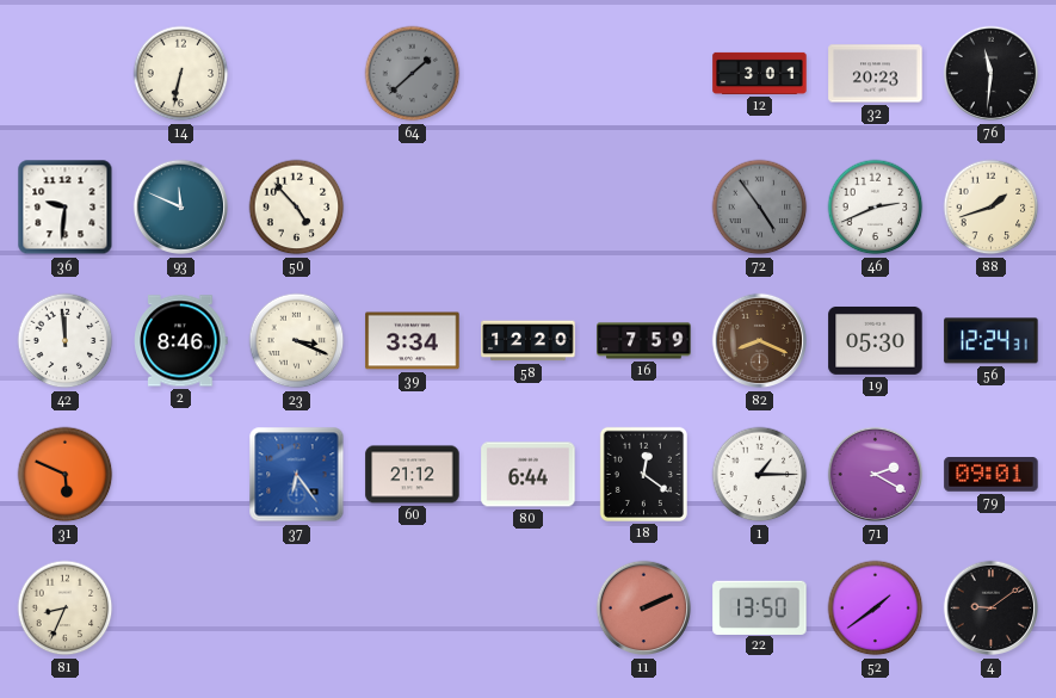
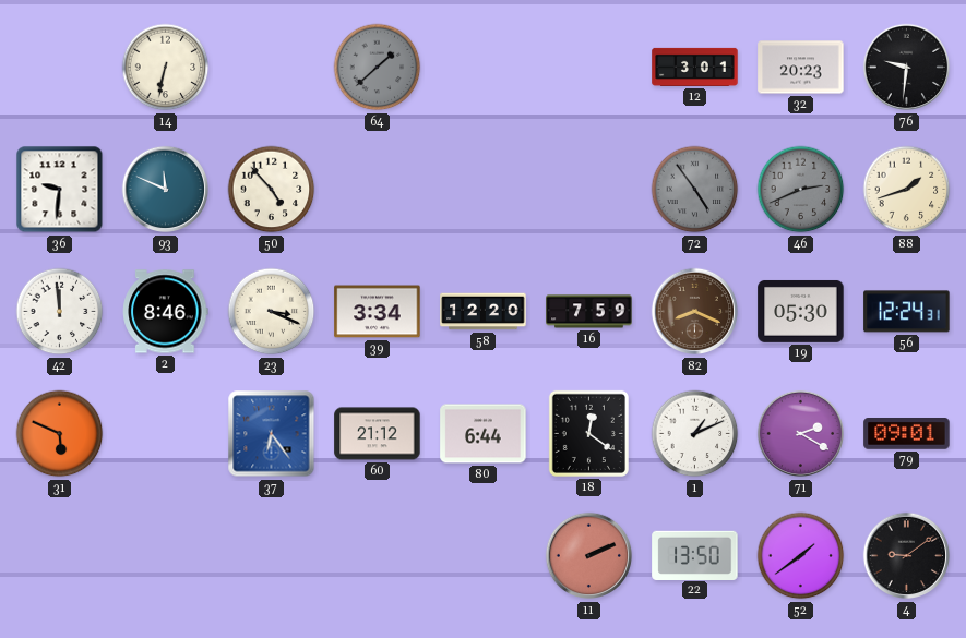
76: 11:31 -> 9:31 (907, 68)
46 dial: white -> grey (801, 190)
1: 1:15 -> 1:11 (695, 434)
81: 8:34 -> none (66, 609)
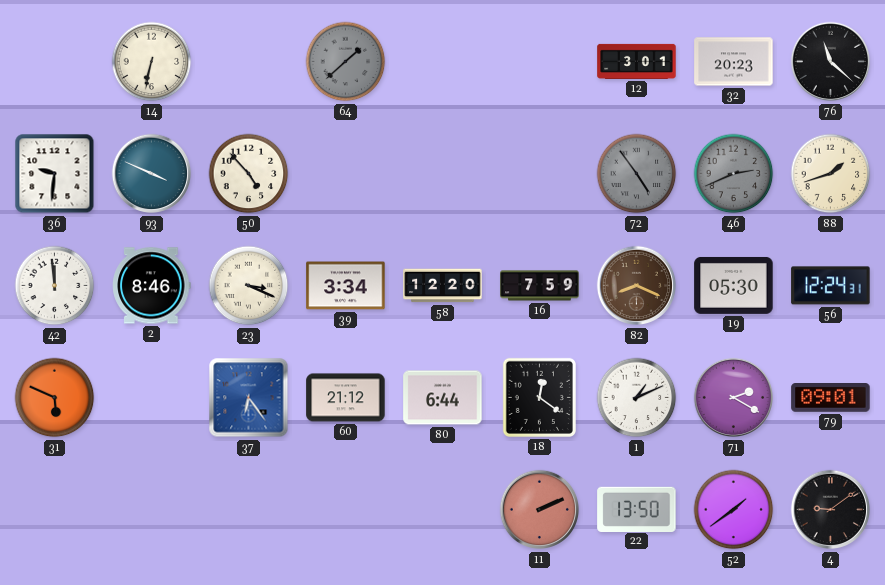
76: 9:31 -> 11:22 (831, 62)
93: 11:49 -> 3:49 (152, 174)
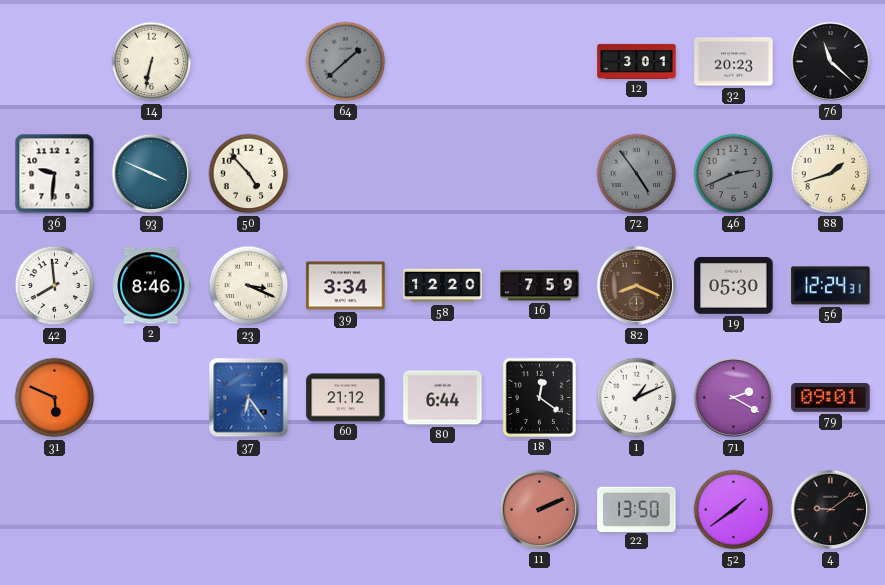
42: 11:59 -> 7:59 (55, 286)
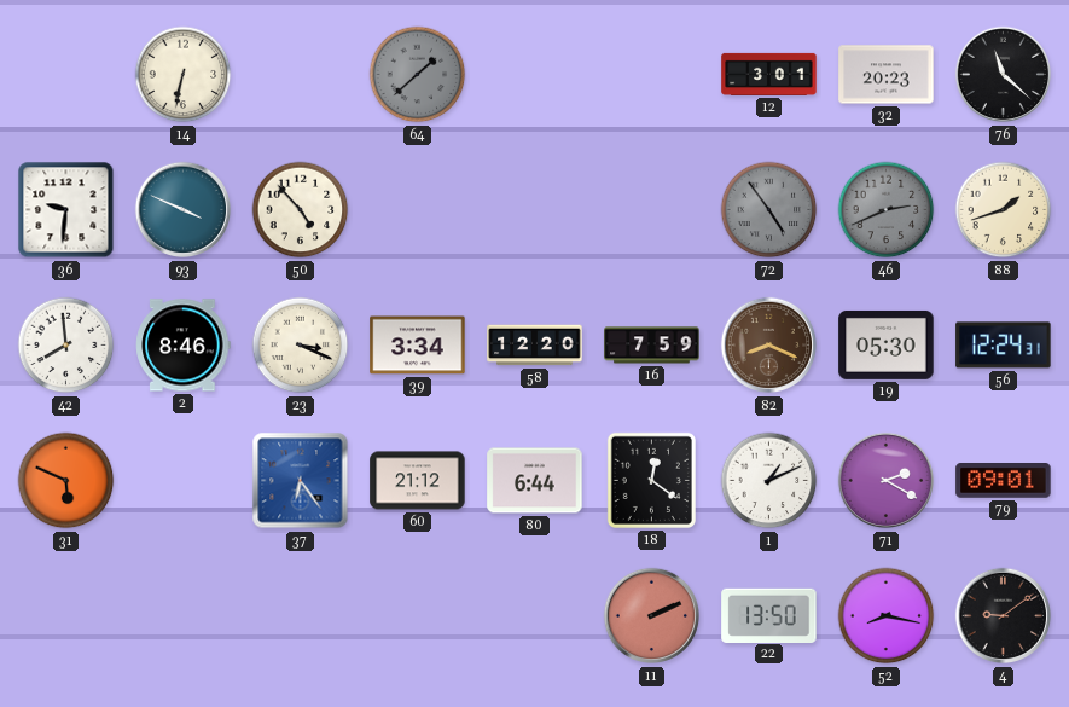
52: 1:39 -> 8:17 (887, 616)
